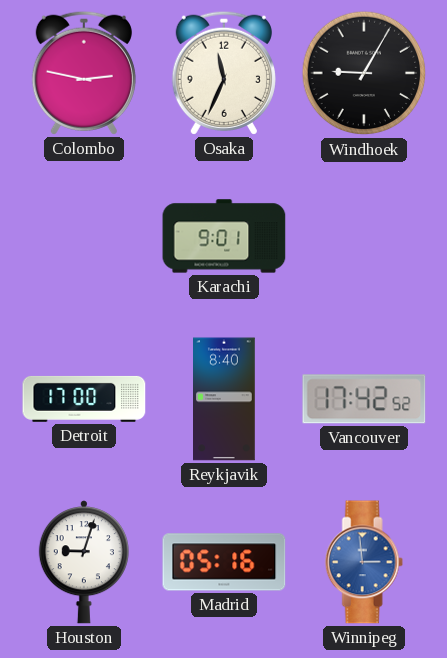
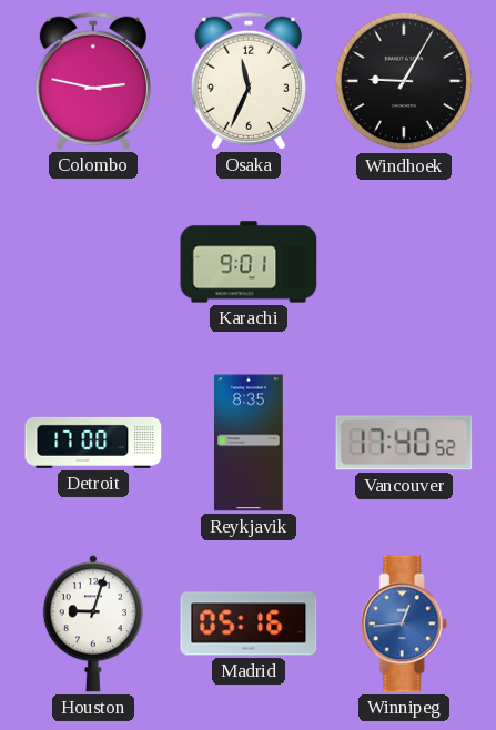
Reykjavik: 8:40 -> 8:35 (250, 443)
Vancouver: 17:42 -> 17:40 (404, 443)
Winnipeg: 2:59 -> 12:44 (404, 623)
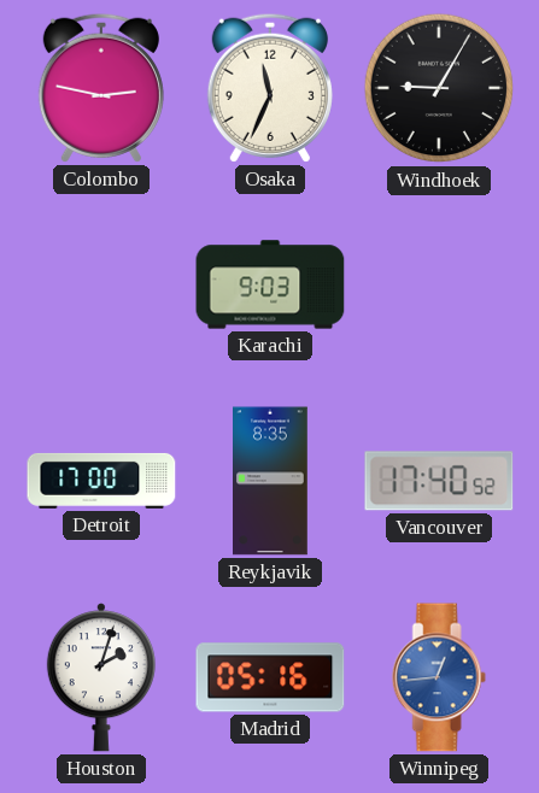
Karachi: 9:01 -> 9:03 (270, 284)
Houston: 9:03 -> 2:03 (101, 677)
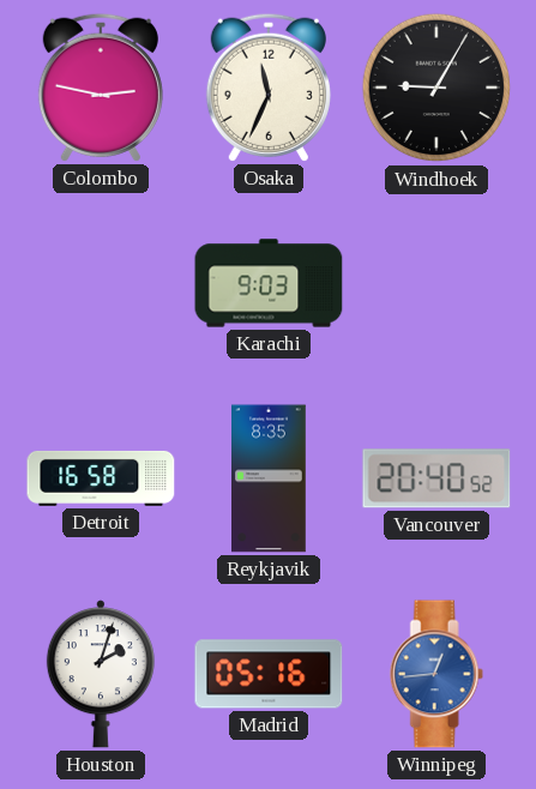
Detroit: 17:00 -> 16:58 (101, 478)
Vancouver: 17:40 -> 20:40 (436, 478)
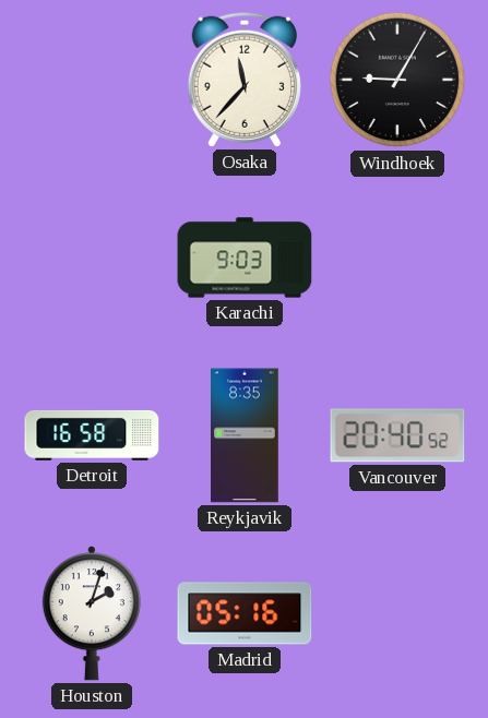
Colombo: 2:47 -> none (101, 88)
Osaka: 11:34 -> 11:37 (245, 80)
Winnipeg: 12:44 -> none (436, 674)
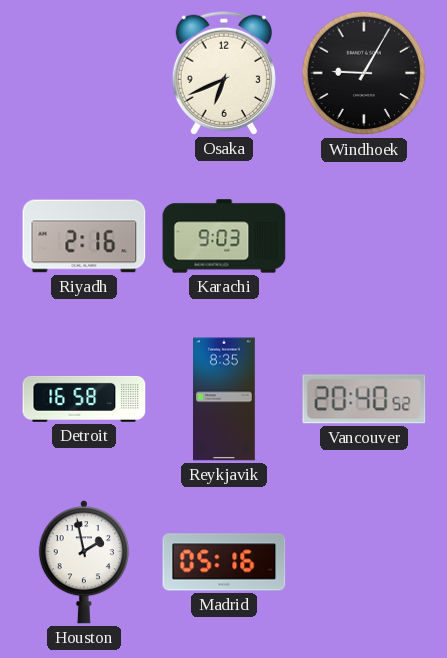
Osaka: 11:37 -> 6:41 (224, 73)
Riyadh: none -> 2:16 (84, 236)
Houston: 2:03 -> 1:58 (84, 562)
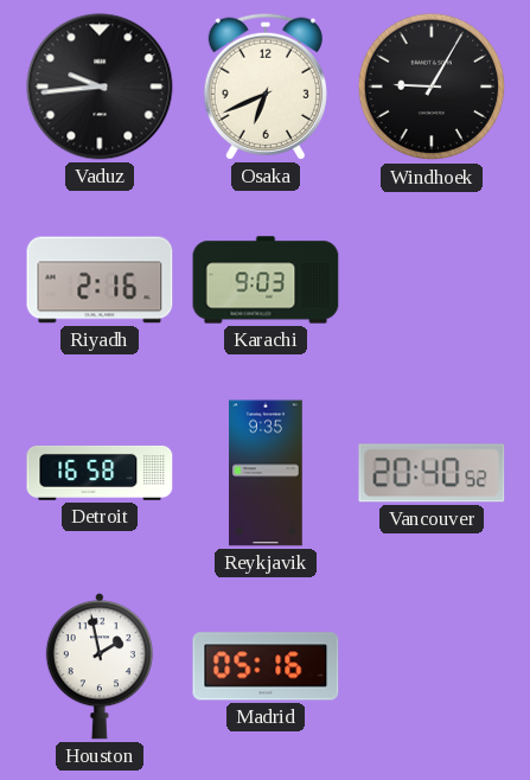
Vaduz: none -> 9:44 (100, 87)
Reykjavik: 8:35 -> 9:35 (267, 473)
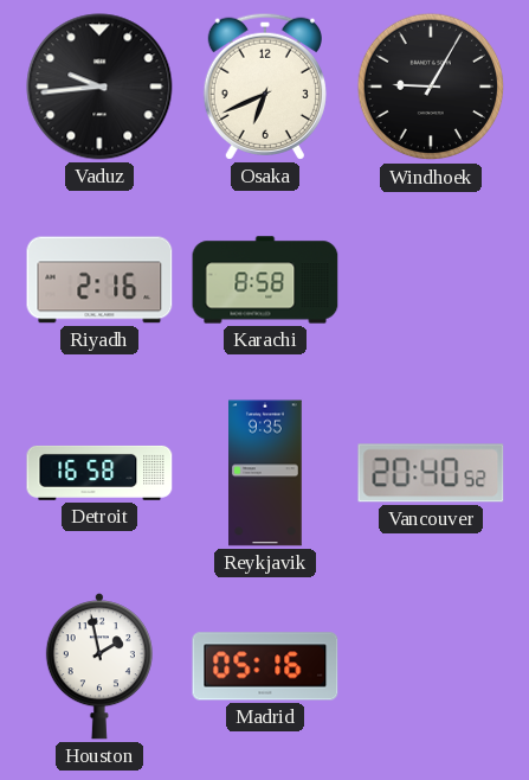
Karachi: 9:03 -> 8:58 (265, 280)
